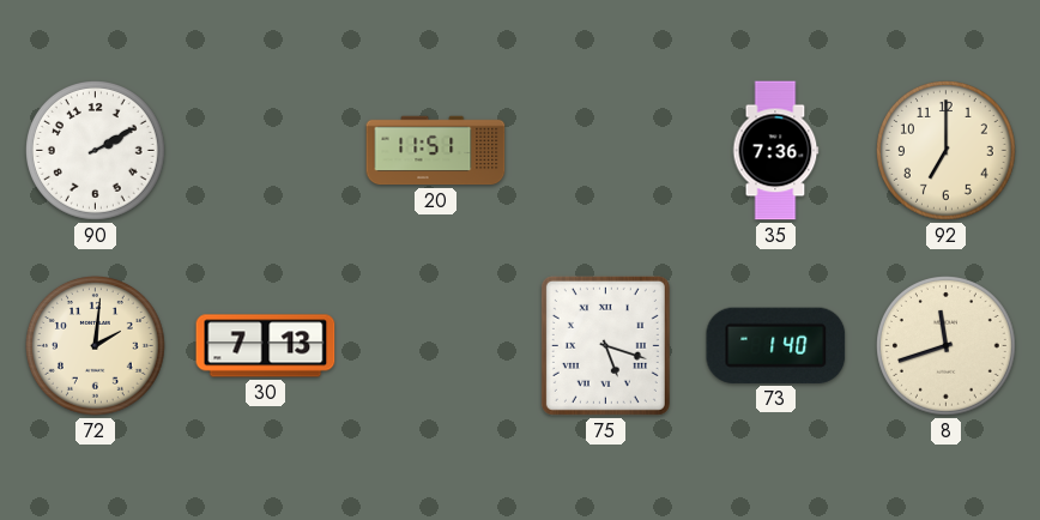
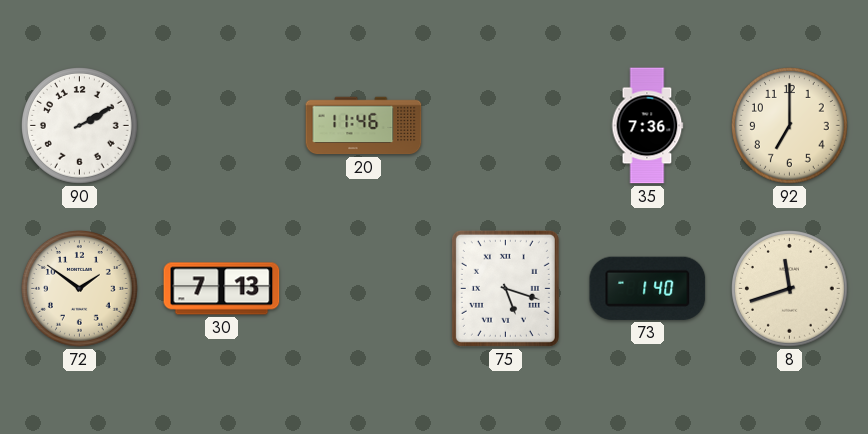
20: 11:51 -> 11:46 (364, 126)
72: 2:01 -> 1:51 (80, 289)
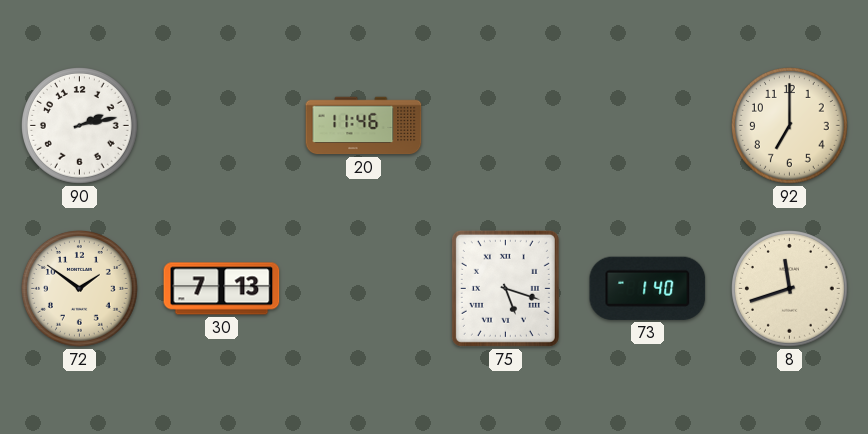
90: 2:10 -> 2:13 (80, 126)
35: 7:36 -> none (647, 126)
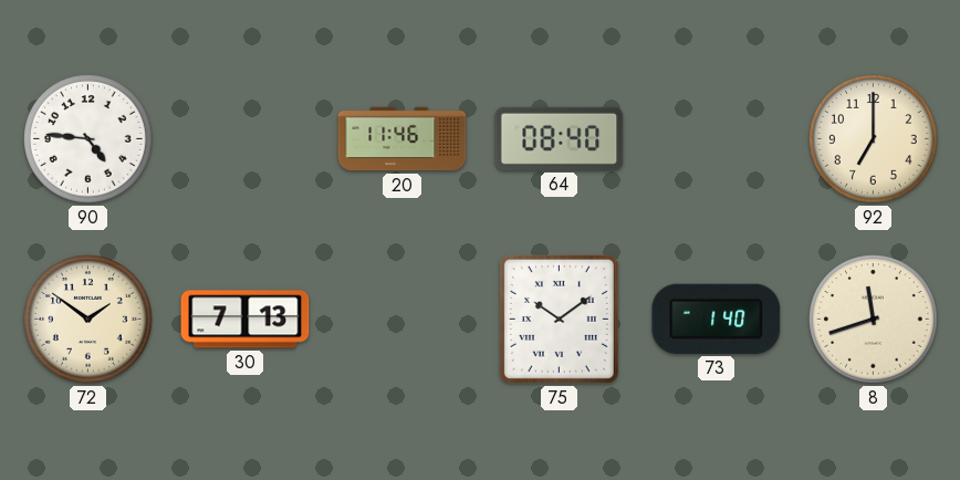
90: 2:13 -> 4:46 (88, 139)
64: none -> 08:40 (560, 138)
75: 5:18 -> 10:09 (559, 319)
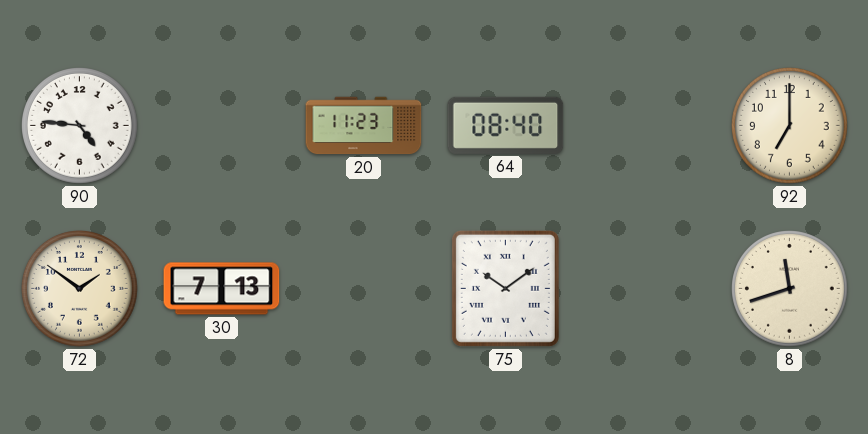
20: 11:46 -> 11:23 (364, 126)
73: 1:40 -> none (717, 319)
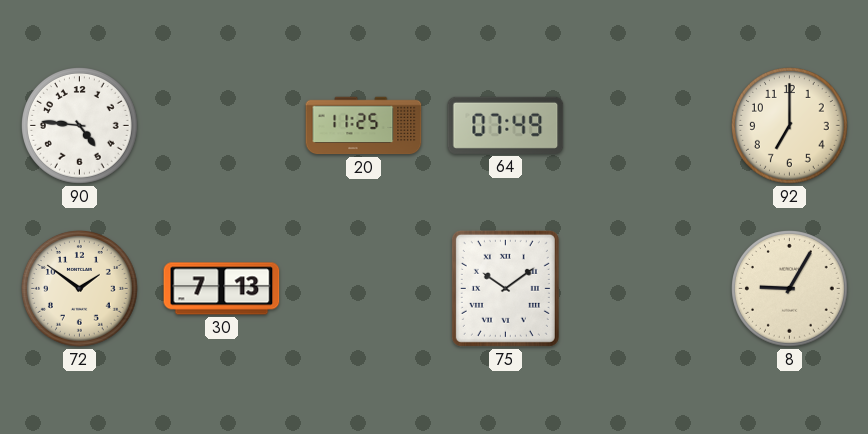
20: 11:23 -> 11:25 (364, 126)
64: 08:40 -> 07:49 (506, 125)
8: 11:42 -> 9:05 (790, 289)
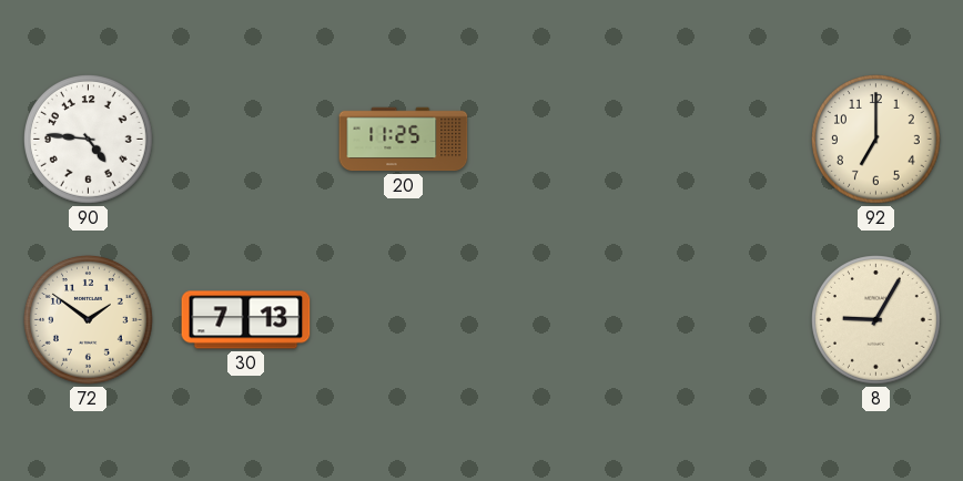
64: 07:49 -> none (506, 125)
75: 10:09 -> none (505, 288)
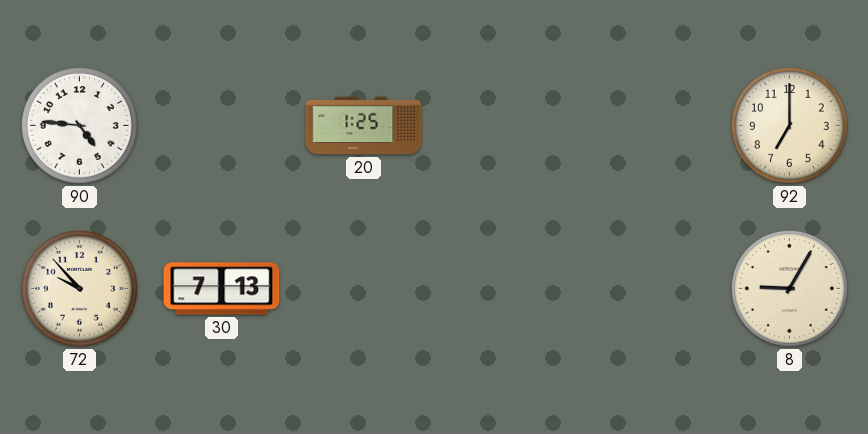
20: 11:25 -> 1:25 (364, 126)
72: 1:51 -> 9:53 (80, 289)
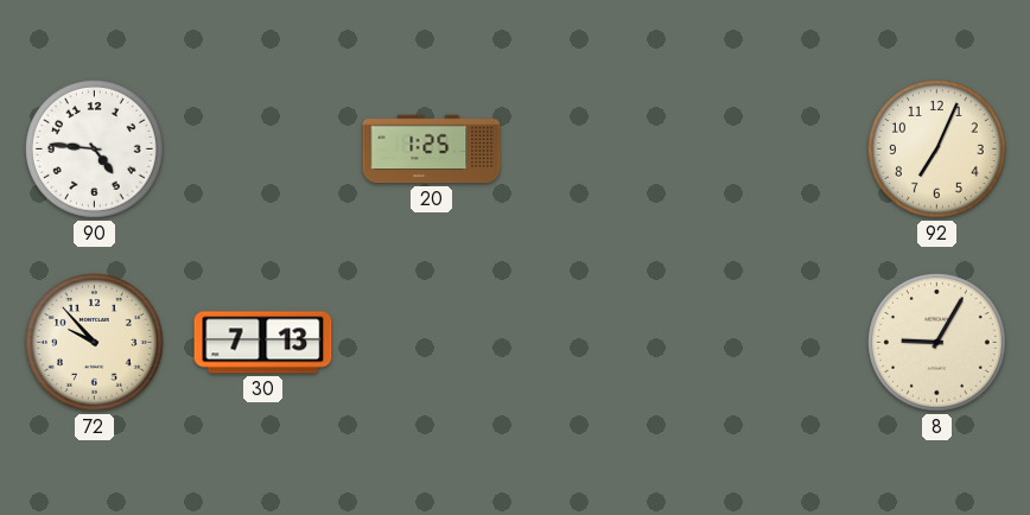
92: 7:00 -> 7:04 (937, 150)
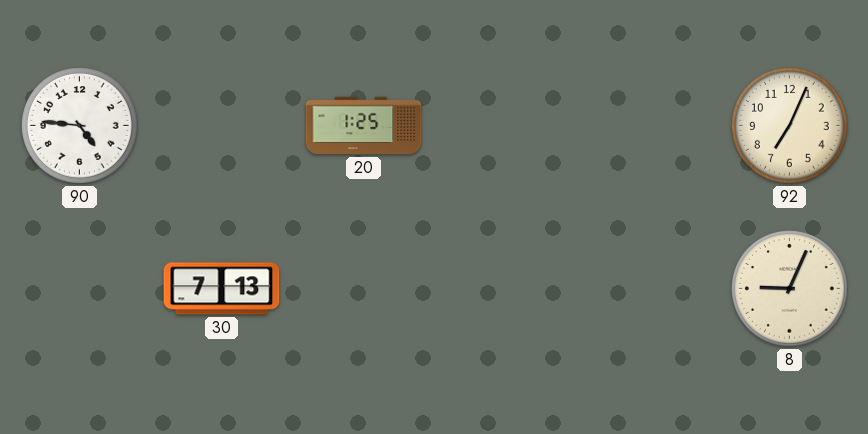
72: 9:53 -> none (95, 343)
8: 9:05 -> 9:04 (790, 289)
